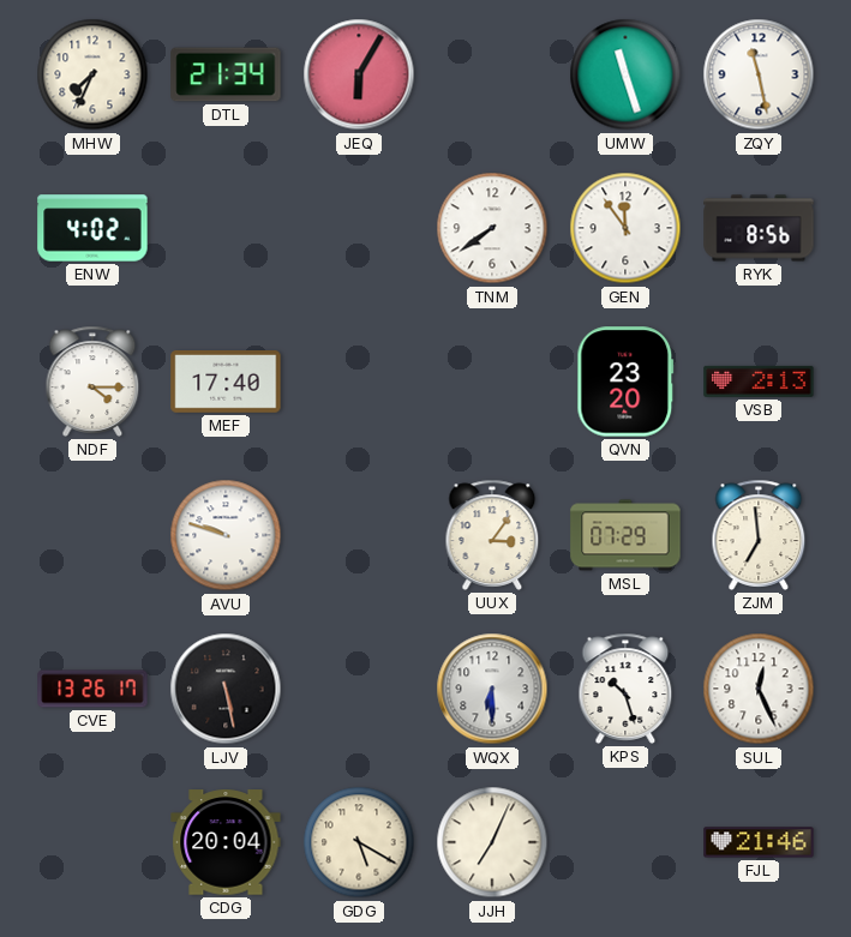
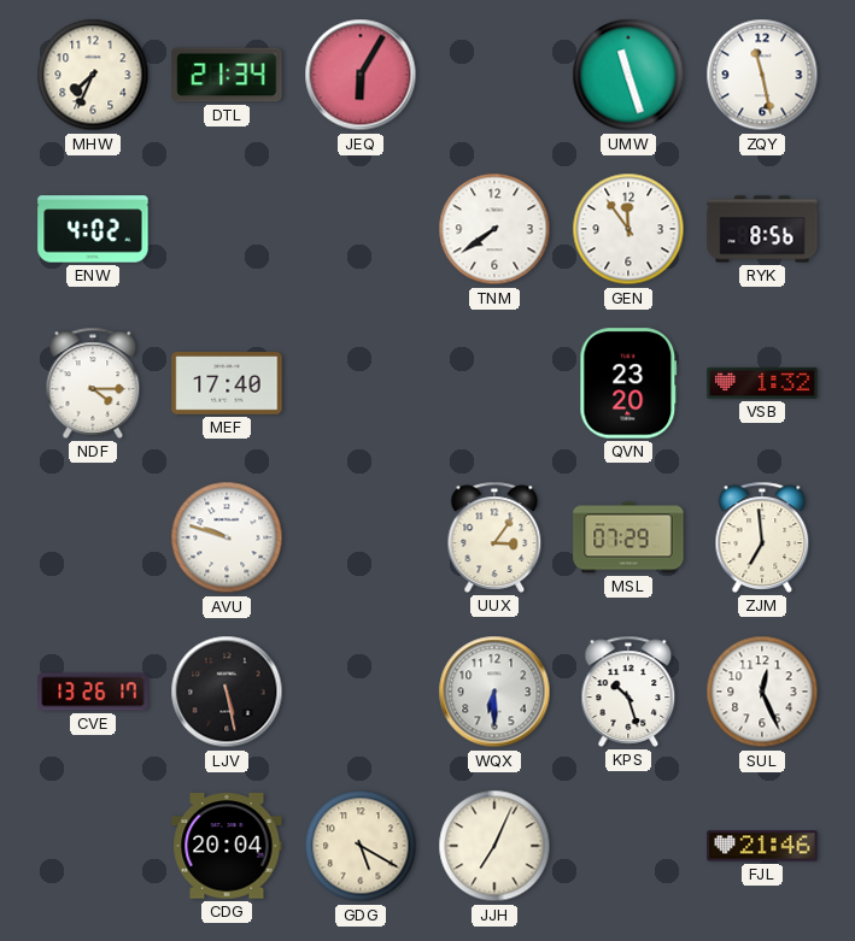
VSB: 2:13 -> 1:32 (762, 383)
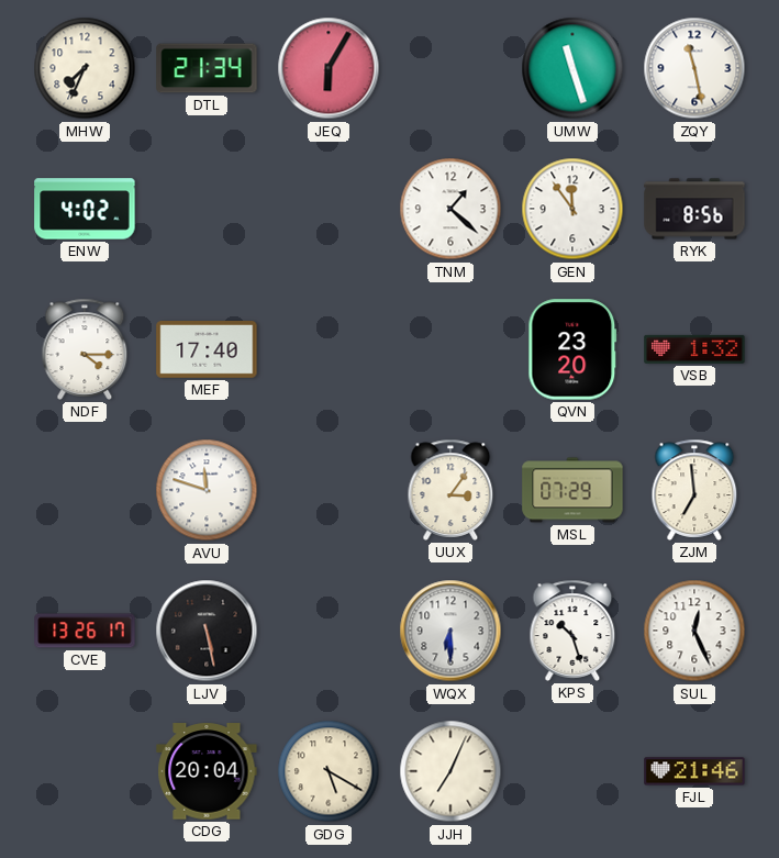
TNM: 7:39 -> 1:22 (450, 209)
AVU: 9:48 -> 11:48 (207, 490)
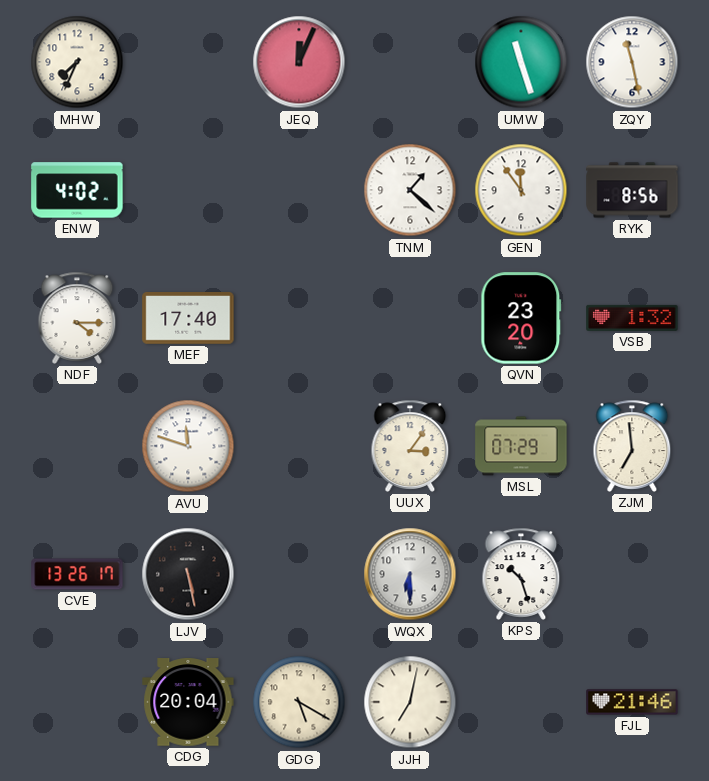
DTL: 21:34 -> none (207, 68)
JEQ: 6:05 -> 12:04 (299, 62)
SUL: 12:26 -> none (694, 631)
JJH: 7:04 -> 7:02 (410, 702)
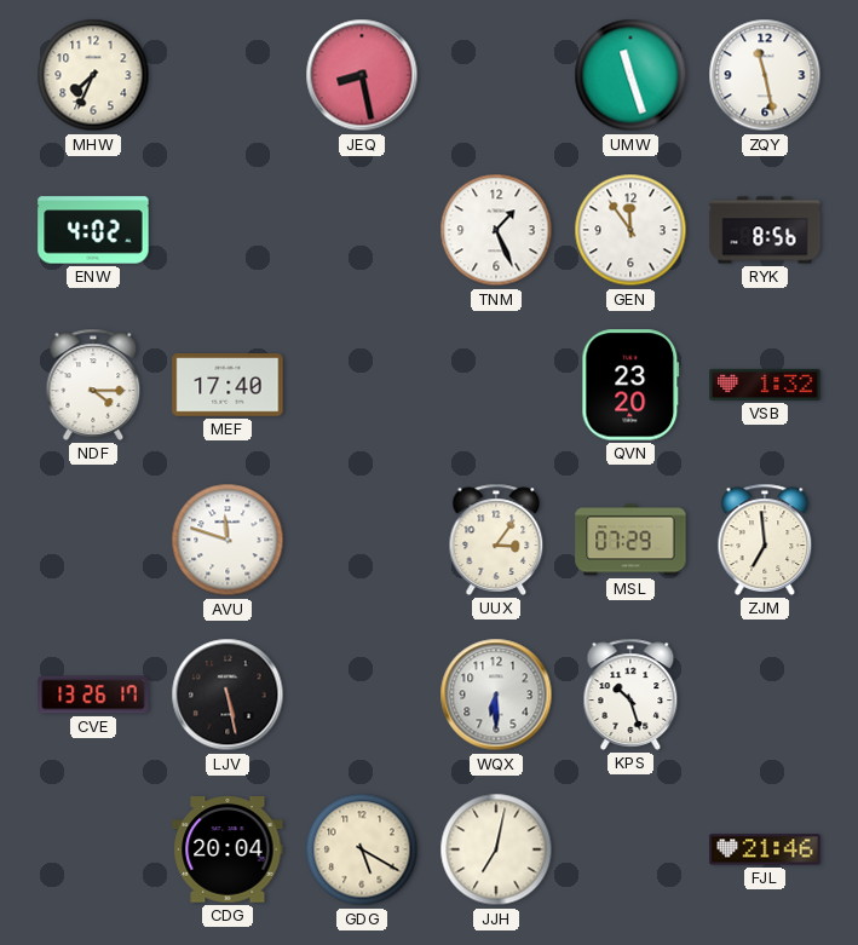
JEQ: 12:04 -> 8:28 (362, 75)
TNM: 1:22 -> 1:26 (496, 230)
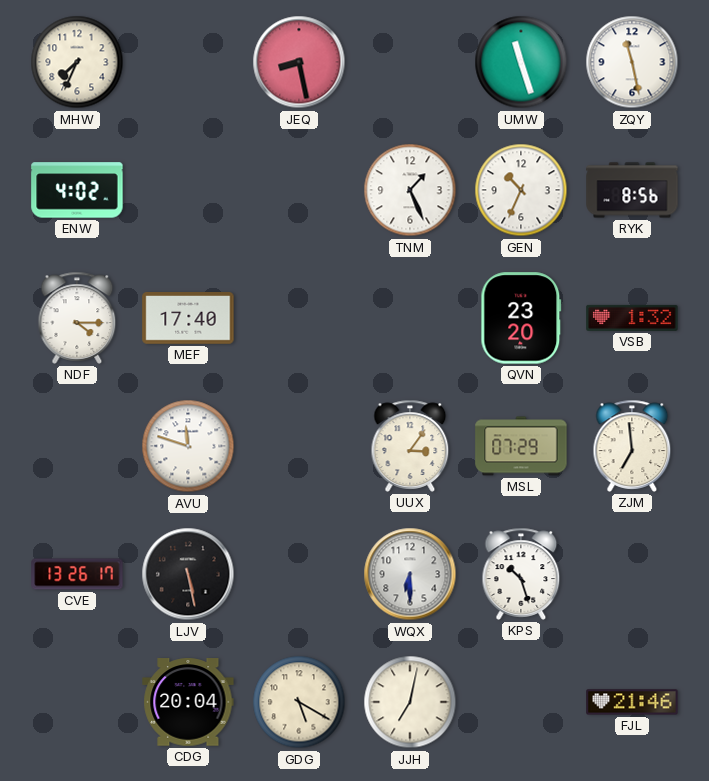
GEN: 11:54 -> 10:34 (521, 190)
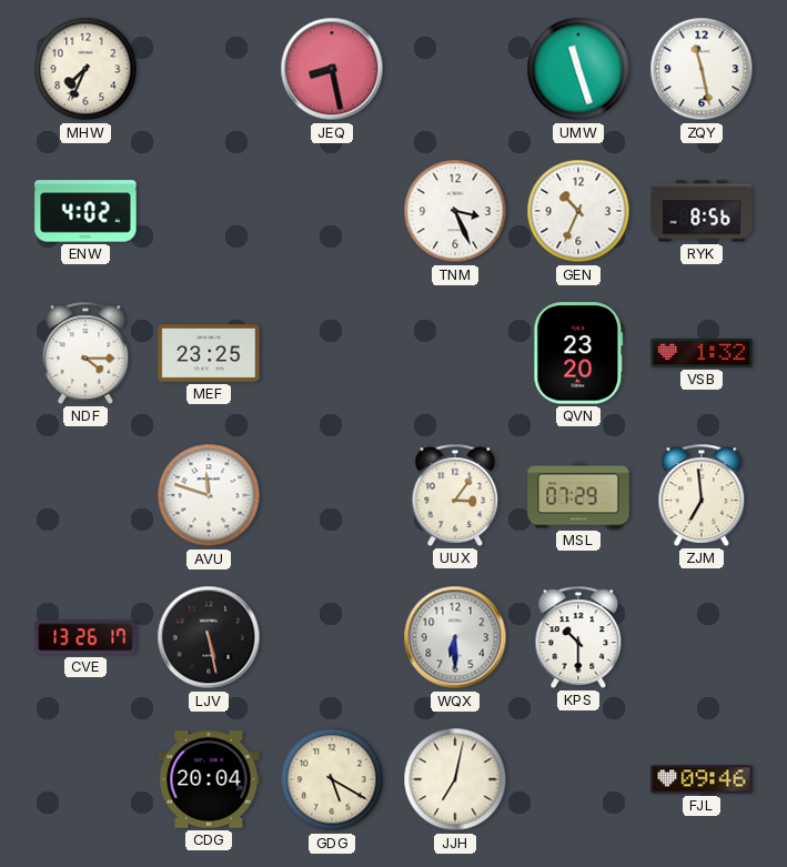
TNM: 1:26 -> 3:26 (455, 211)
MEF: 17:40 -> 23:25 (209, 354)
KPS: 10:27 -> 10:30 (578, 637)
FJL: 21:46 -> 09:46 (702, 779)
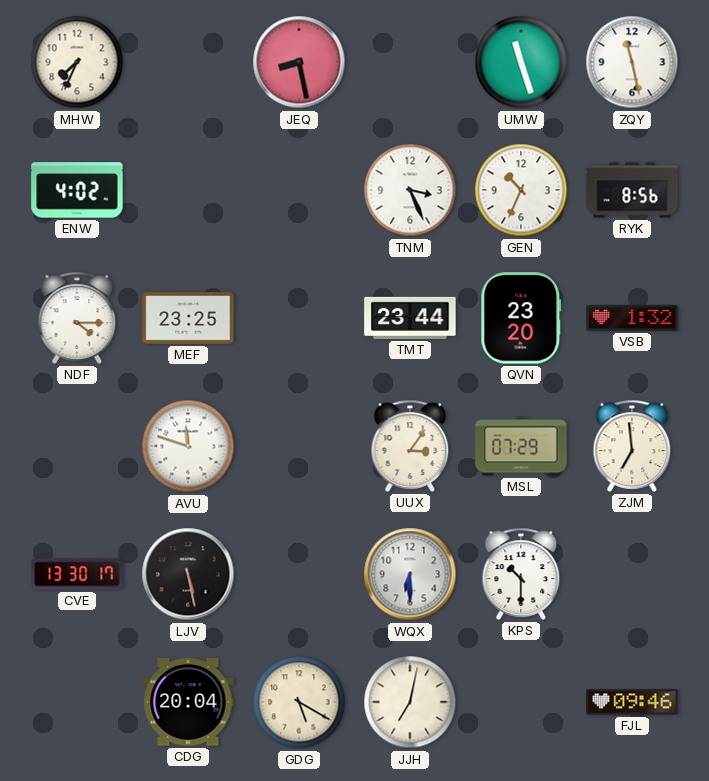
TMT: none -> 23:44 (410, 318)
CVE: 13:26 -> 13:30 (77, 574)
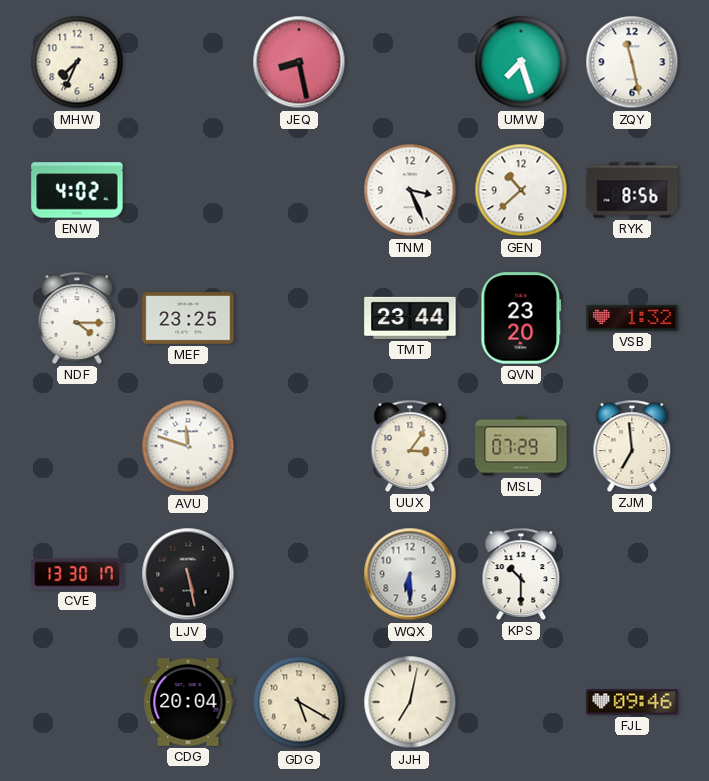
UMW: 11:27 -> 7:27 (521, 62)
GEN: 10:34 -> 10:38 (521, 190)
